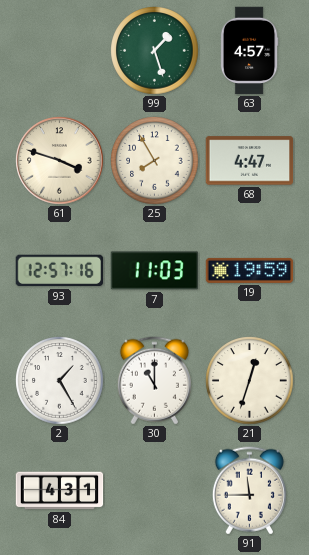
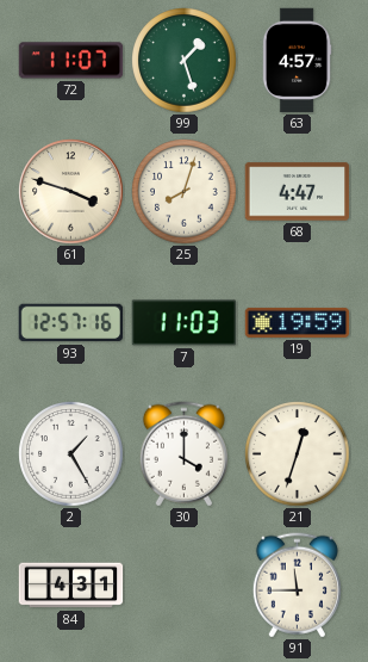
72: none -> 11:07 (71, 61)
25: 7:55 -> 8:03 (185, 192)
30: 11:00 -> 4:00 (183, 454)
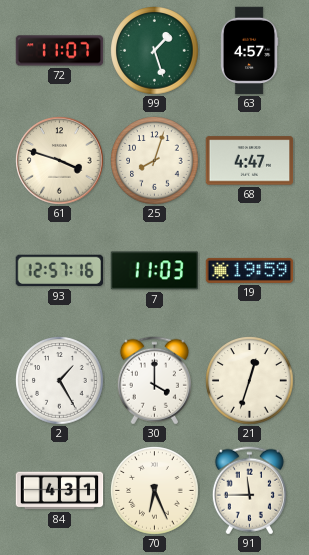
70: none -> 6:26 (155, 491)
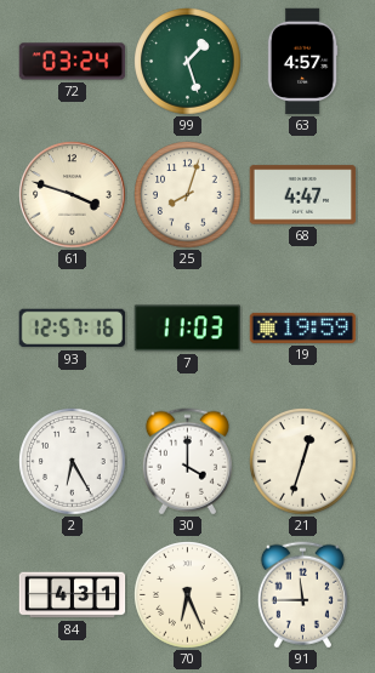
72: 11:07 -> 03:24 (73, 62)
2: 1:25 -> 6:25 (73, 462)
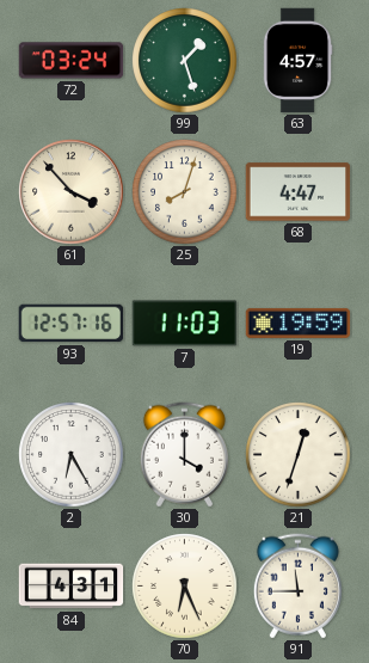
61: 3:48 -> 3:53 (72, 192)
